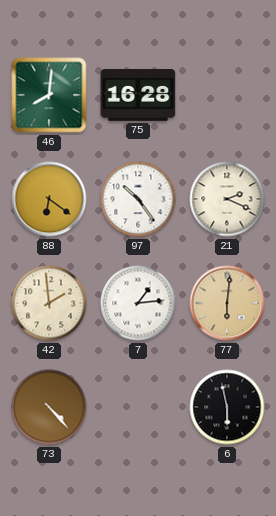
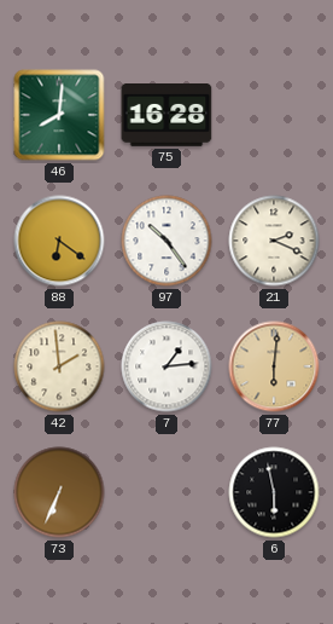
73: 4:23 -> 6:34 (59, 492)
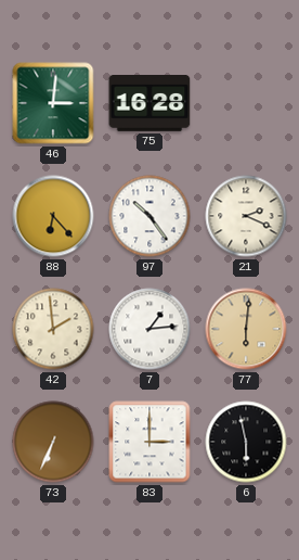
46: 8:01 -> 3:01 (53, 103)
88: 6:21 -> 6:23 (53, 216)
83: none -> 3:00 (149, 442)
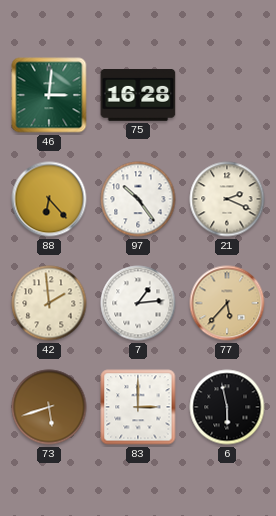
77: 6:01 -> 5:37 (227, 303)
73: 6:34 -> 5:42 (49, 407)
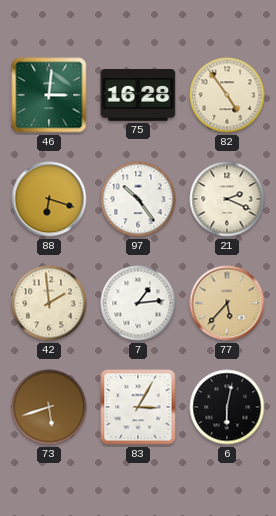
82: none -> 4:54 (227, 95)
88: 6:23 -> 6:18 (49, 199)
83: 3:00 -> 3:05 (138, 407)
6: 5:58 -> 6:02 (227, 407)
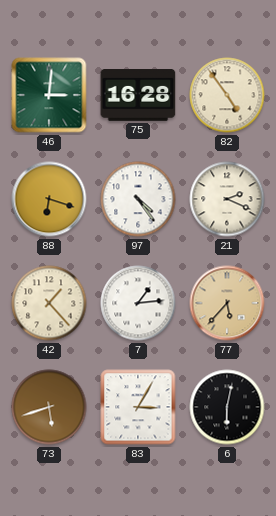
97: 10:24 -> 4:24 (138, 199)
42: 1:59 -> 1:23 (49, 303)
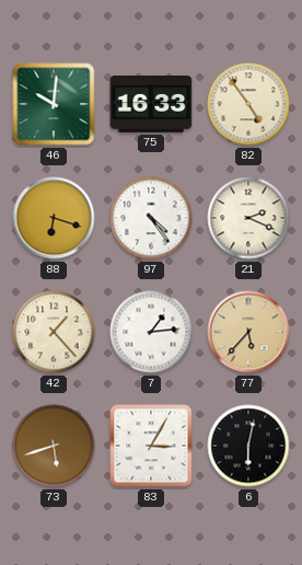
46: 3:01 -> 10:01 (54, 104)
75: 16:28 -> 16:33 (151, 105)
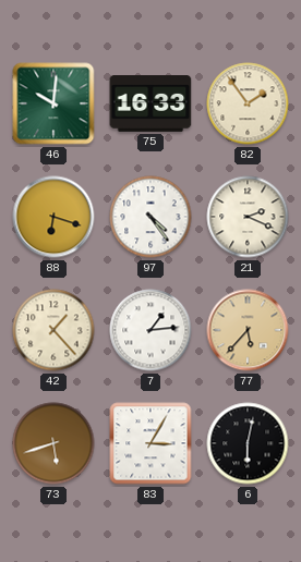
82: 4:54 -> 1:54 (248, 103)
